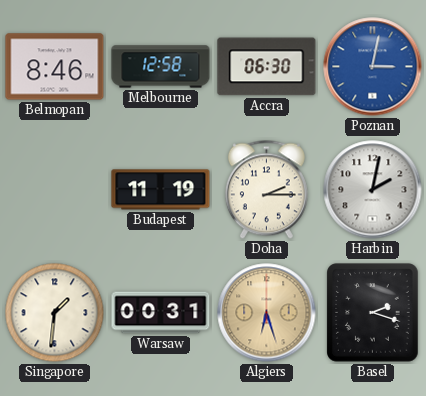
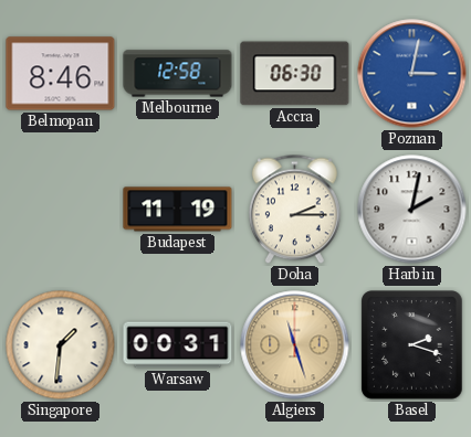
Algiers: 6:27 -> 11:27 (295, 345)
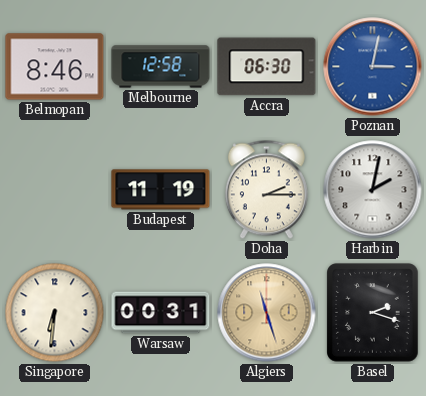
Singapore: 1:31 -> 6:31 (55, 313)
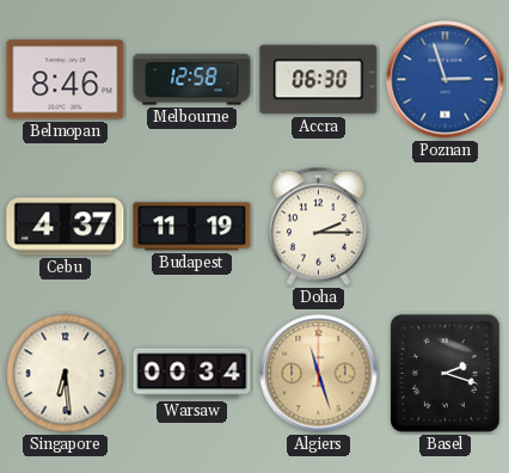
Poznan: 3:02 -> 2:57 (446, 80)
Cebu: none -> 4:37 (66, 227)
Harbin: 2:02 -> none (373, 190)
Singapore: 6:31 -> 6:29 (66, 374)
Warsaw: 00:31 -> 00:34 (192, 374)
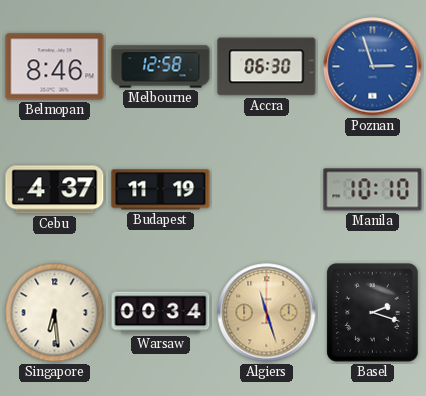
Doha: 2:15 -> none (318, 227)
Manila: none -> 10:10 (373, 190)
